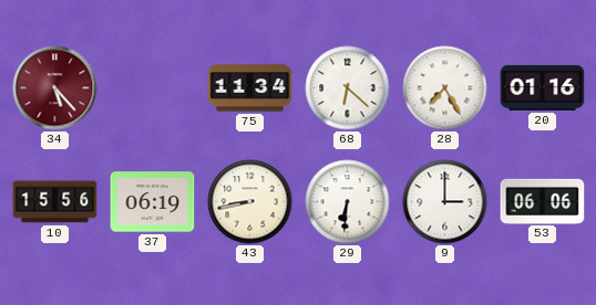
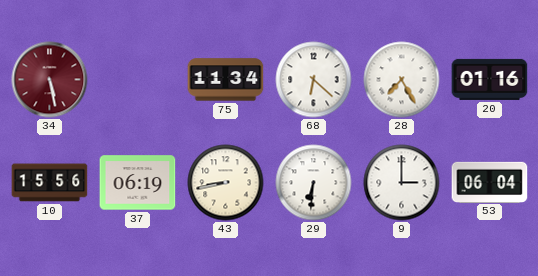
34: 5:23 -> 5:28 (50, 80)
53: 06:06 -> 06:04 (490, 182)
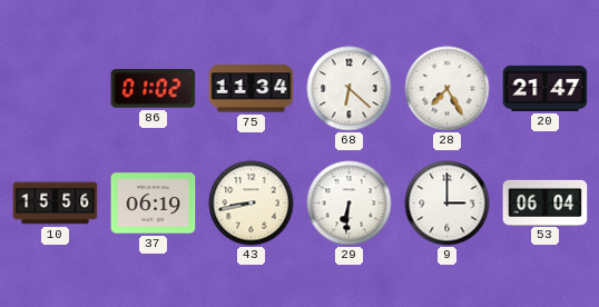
34: 5:28 -> none (50, 80)
86: none -> 01:02 (154, 89)
20: 01:16 -> 21:47 (546, 88)
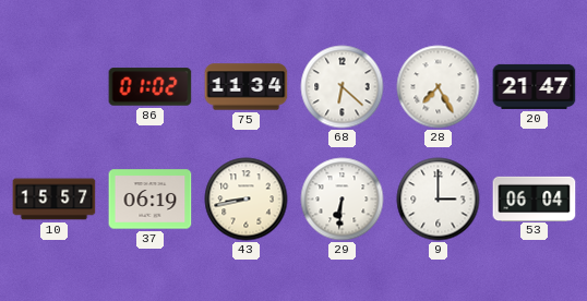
10: 15:56 -> 15:57 (55, 200)
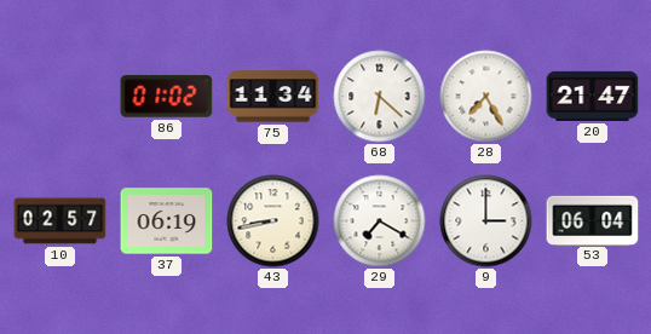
10: 15:57 -> 02:57 (61, 221)
29: 6:31 -> 7:20 (380, 221)
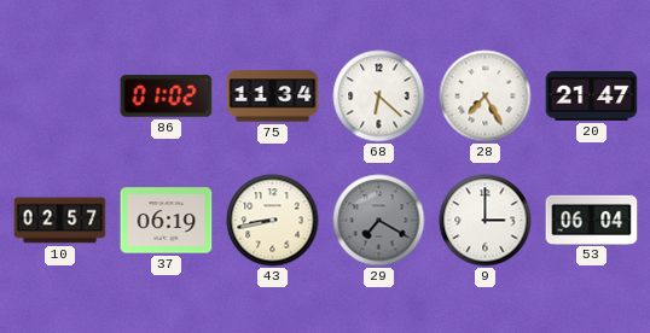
29 dial: white -> grey (379, 221)
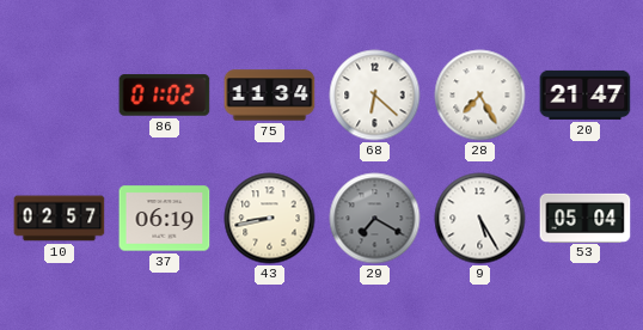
9: 3:00 -> 5:25 (480, 219)
53: 06:04 -> 05:04 (586, 218)
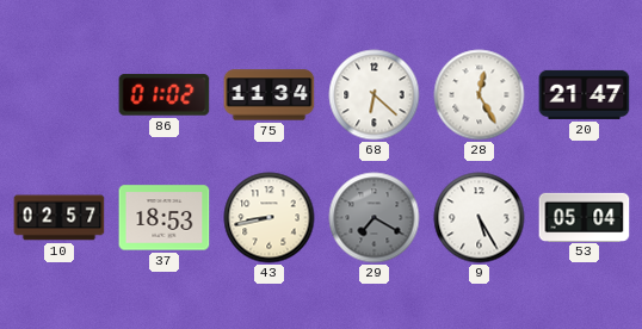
28: 7:25 -> 12:25 (480, 95)
37: 06:19 -> 18:53 (165, 218)
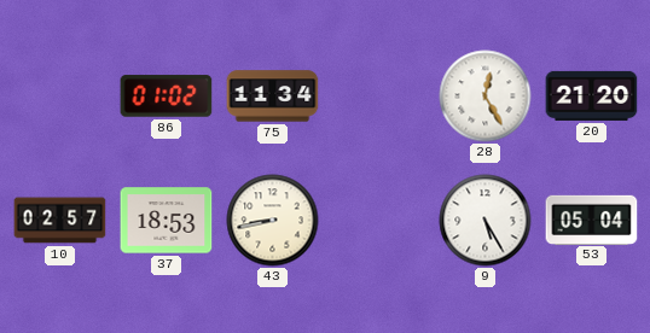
68: 6:22 -> none (375, 95)
20: 21:47 -> 21:20 (592, 95)
29: 7:20 -> none (375, 218)
